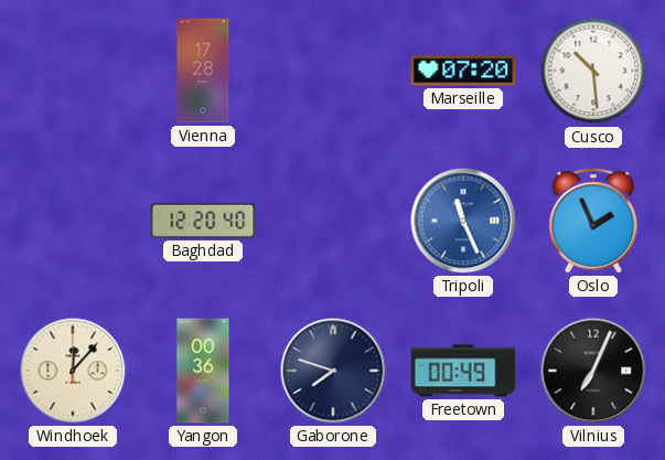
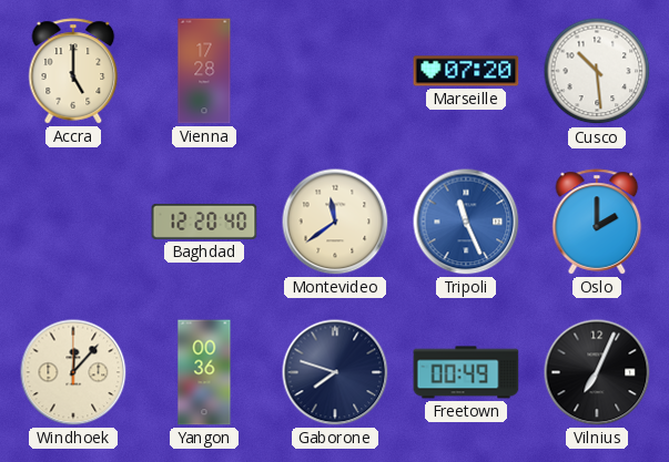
Accra: none -> 5:00 (73, 71)
Montevideo: none -> 11:39 (335, 222)
Oslo: 1:56 -> 2:00 (597, 222)
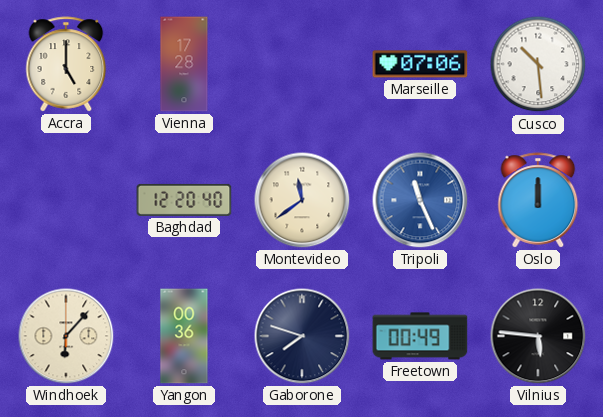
Marseille: 07:20 -> 07:06 (420, 64)
Oslo: 2:00 -> 12:00 (538, 200)
Windhoek: 12:07 -> 6:07 (66, 336)
Vilnius: 7:04 -> 5:46 (538, 336)
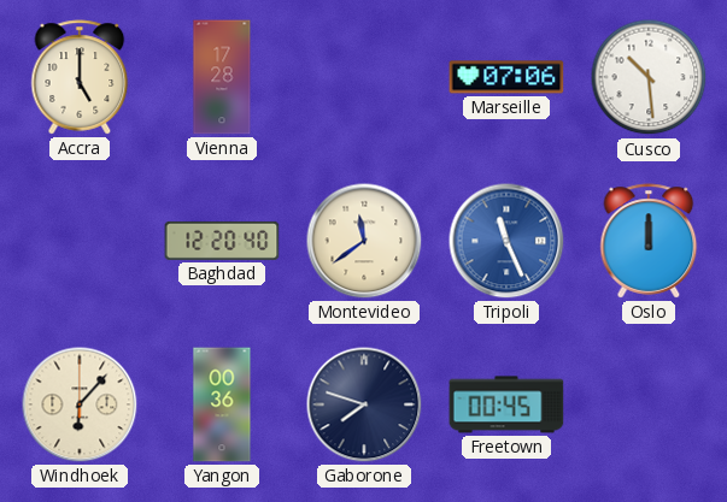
Freetown: 00:49 -> 00:45 (506, 404)
Vilnius: 5:46 -> none (538, 336)
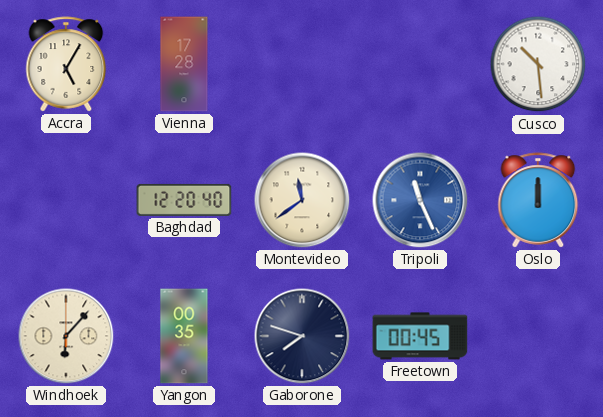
Accra: 5:00 -> 5:05 (66, 64)
Marseille: 07:06 -> none (506, 77)
Yangon: 00:36 -> 00:35 (184, 336)
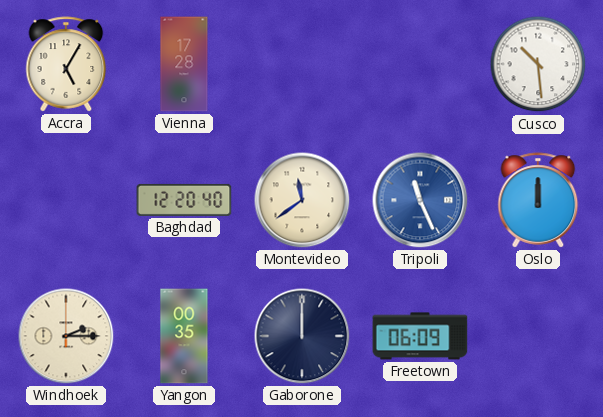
Windhoek: 6:07 -> 2:15 (66, 336)
Gaborone: 7:48 -> 12:00 (302, 336)
Freetown: 00:45 -> 06:09 (420, 336)
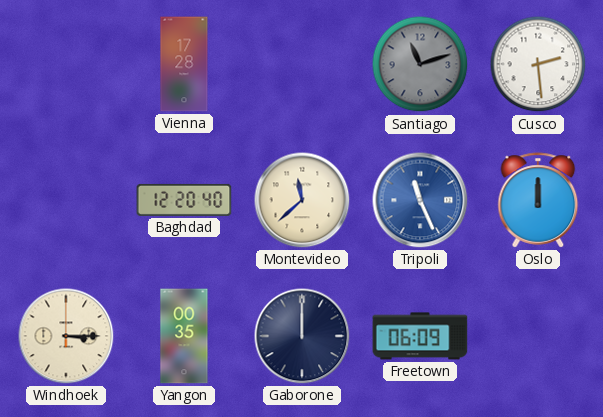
Accra: 5:05 -> none (66, 64)
Santiago: none -> 11:12 (420, 64)
Cusco: 10:29 -> 2:29 (538, 64)
Montevideo: 11:39 -> 11:38 (302, 200)
Windhoek: 2:15 -> 3:15 (66, 336)
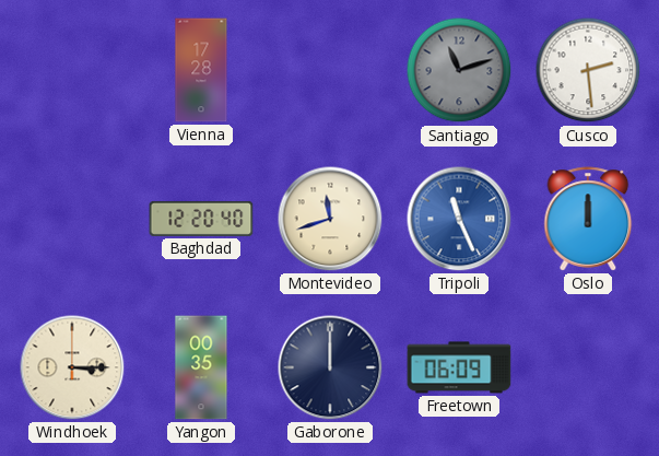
Montevideo: 11:38 -> 11:42 (330, 219)
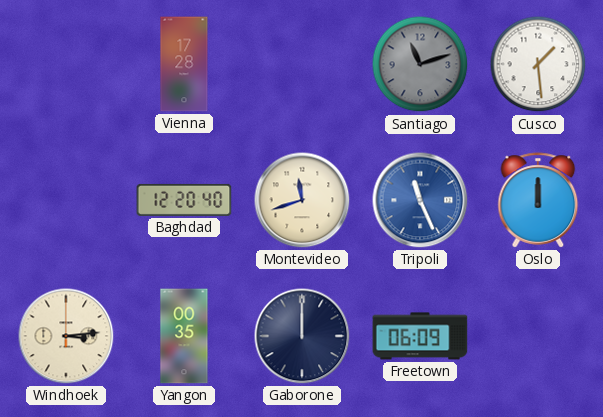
Cusco: 2:29 -> 1:29 (538, 64)
Windhoek: 3:15 -> 3:14 (66, 336)
